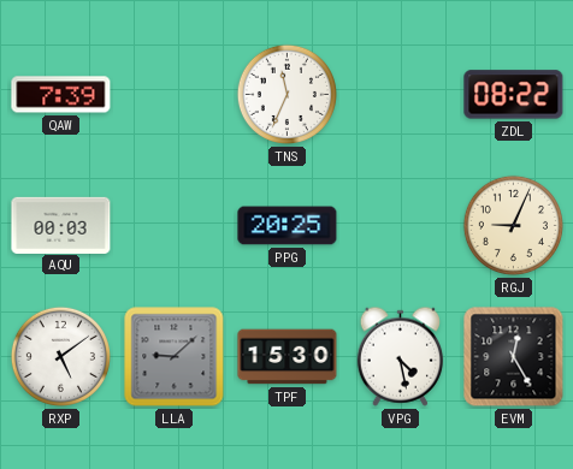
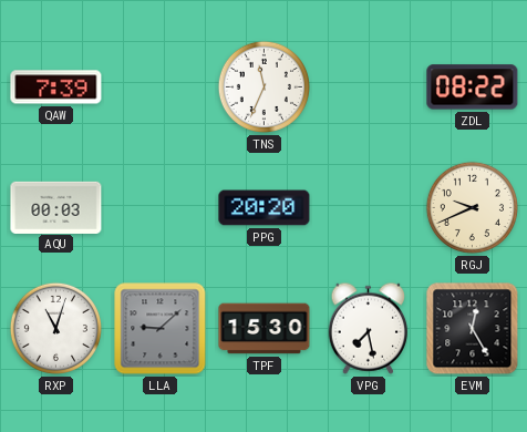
PPG: 20:25 -> 20:20 (265, 208)
RGJ: 9:04 -> 9:41 (472, 207)
RXP: 5:09 -> 11:03 (55, 328)
VPG: 4:28 -> 7:28 (369, 328)
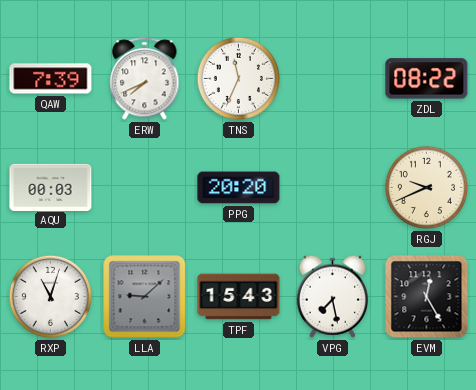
ERW: none -> 7:41 (145, 79)
TPF: 15:30 -> 15:43 (239, 297)
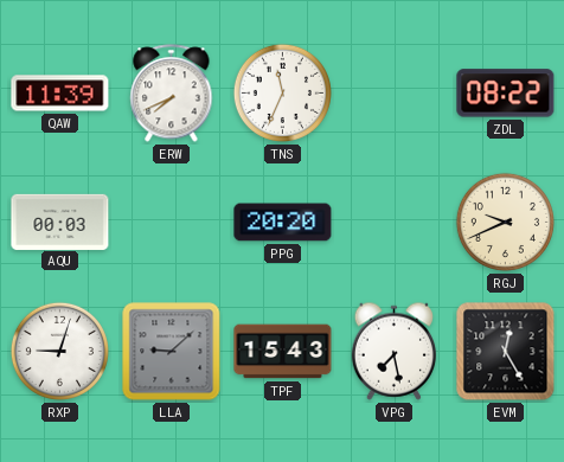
QAW: 7:39 -> 11:39 (60, 94)
RXP: 11:03 -> 9:03 (59, 351)
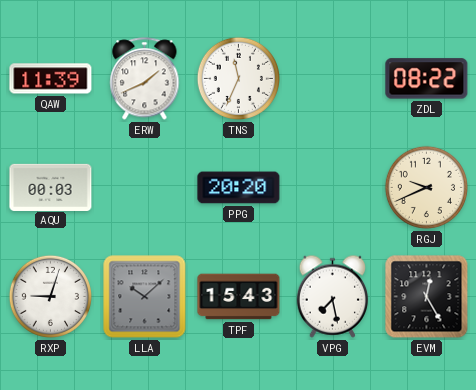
ERW: 7:41 -> 1:41 (145, 79)
LLA: 9:08 -> 10:08 (145, 297)
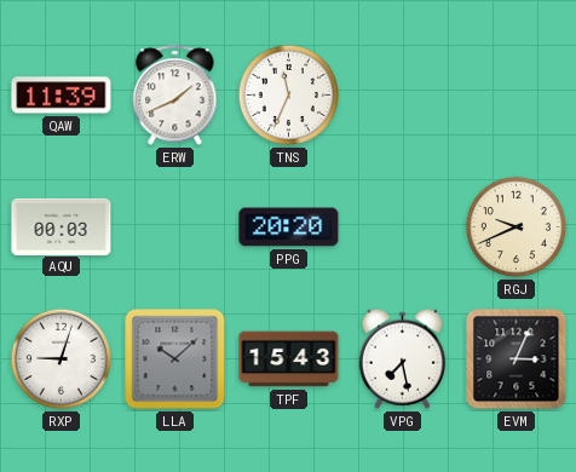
ZDL: 08:22 -> none (427, 79)
EVM: 12:25 -> 3:04 (517, 359)
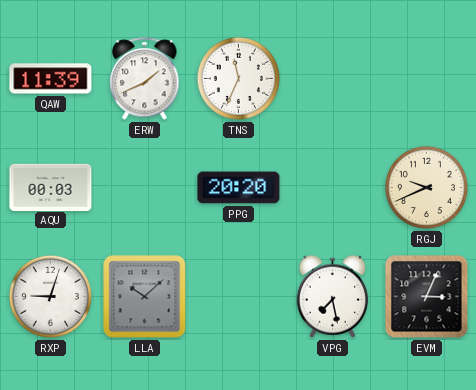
TPF: 15:43 -> none (289, 359)
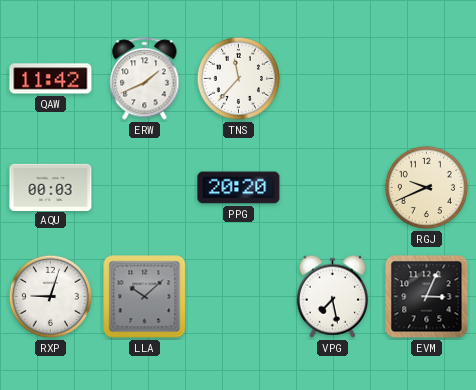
QAW: 11:39 -> 11:42 (51, 79)
TNS: 11:34 -> 11:37 (238, 78)
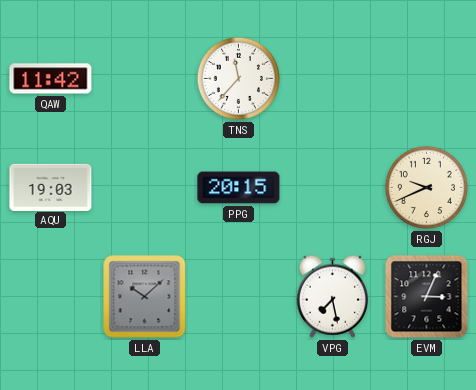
ERW: 1:41 -> none (145, 79)
AQU: 00:03 -> 19:03 (51, 187)
PPG: 20:20 -> 20:15 (239, 188)
RXP: 9:03 -> none (50, 296)
